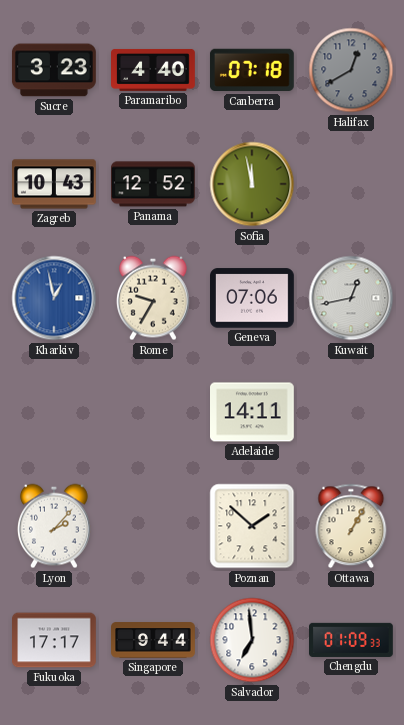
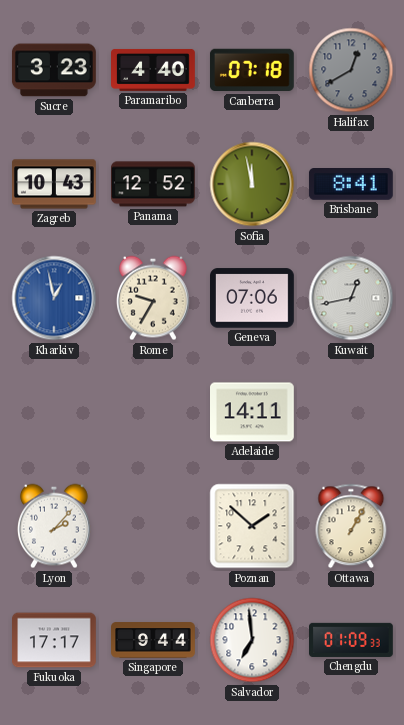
Brisbane: none -> 8:41 (351, 185)
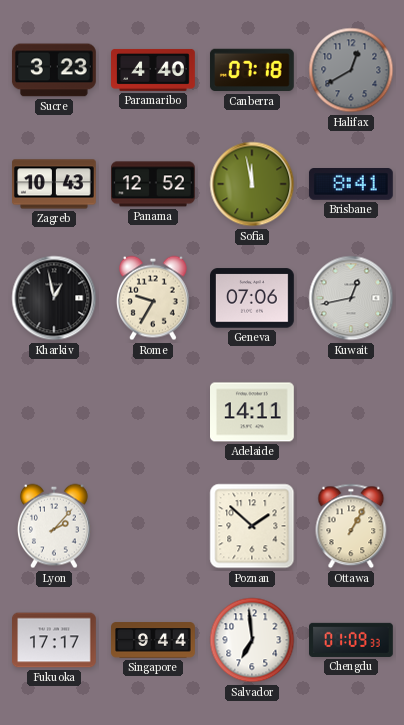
Kharkiv dial: blue -> black (54, 298)
